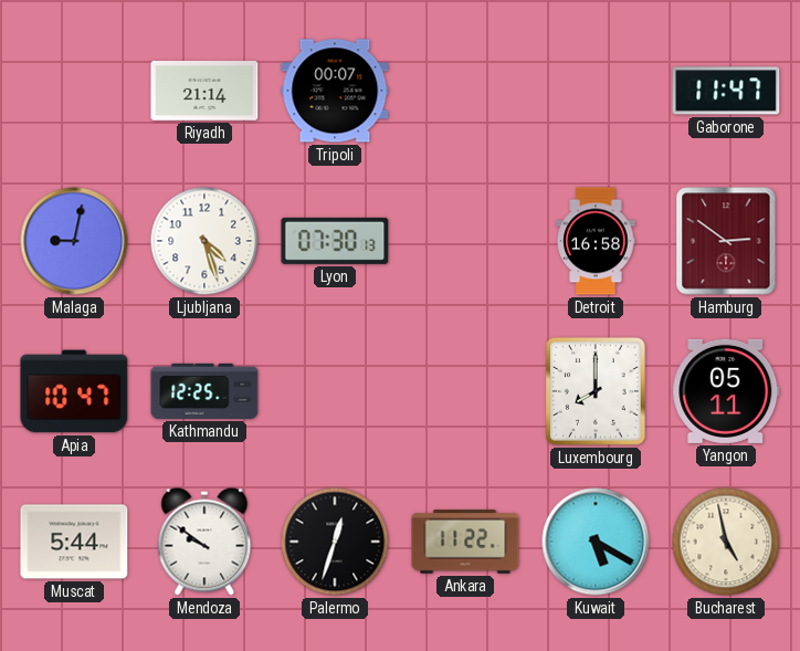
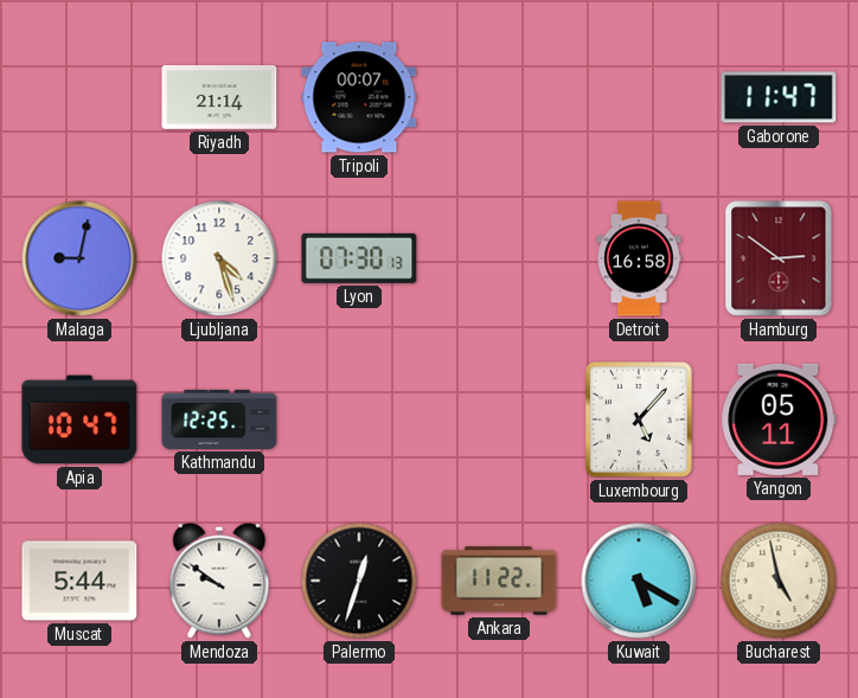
Luxembourg: 8:00 -> 5:07 (640, 421)
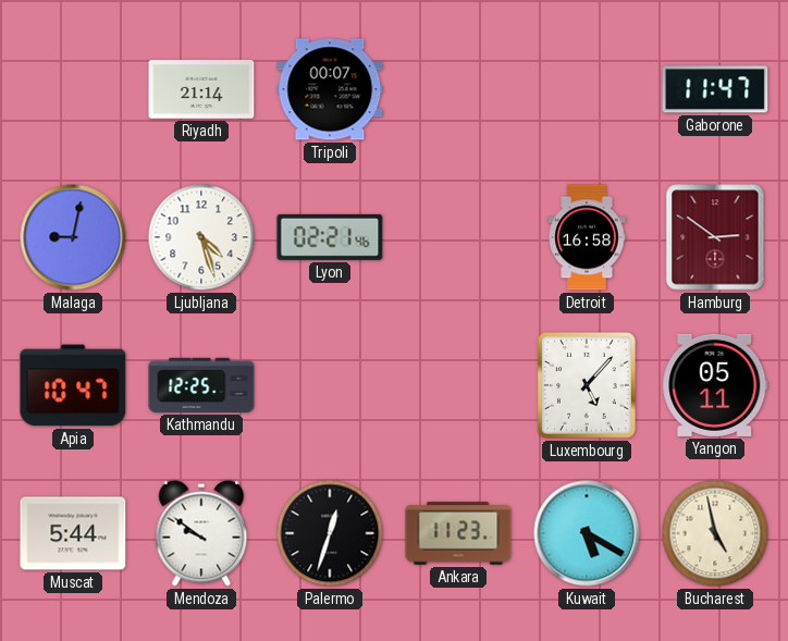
Lyon: 07:30 -> 02:21 (330, 237)
Ankara: 11:22 -> 11:23 (458, 533)
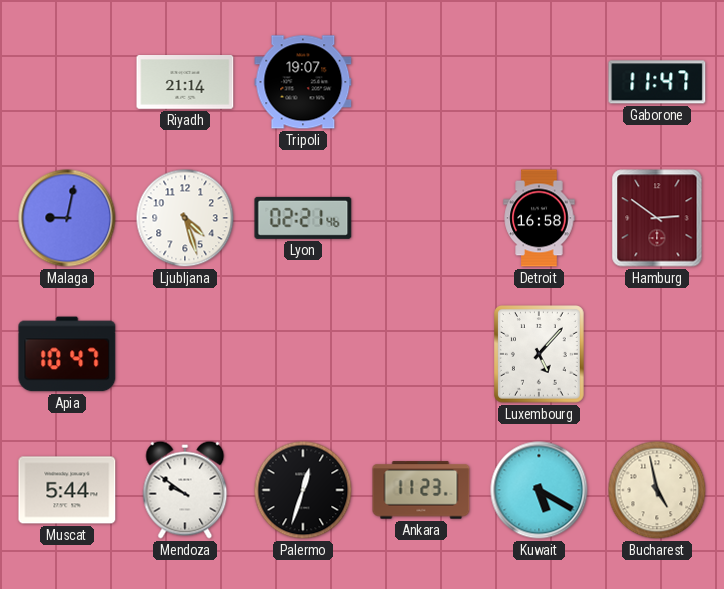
Tripoli: 00:07 -> 19:07 (303, 82)
Kathmandu: 12:25 -> none (201, 385)
Yangon: 05:11 -> none (715, 385)
